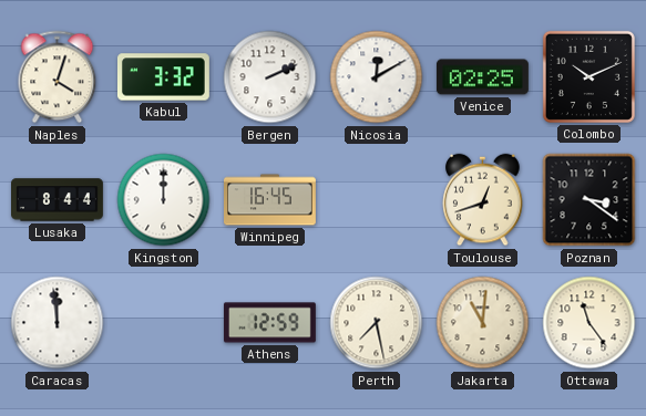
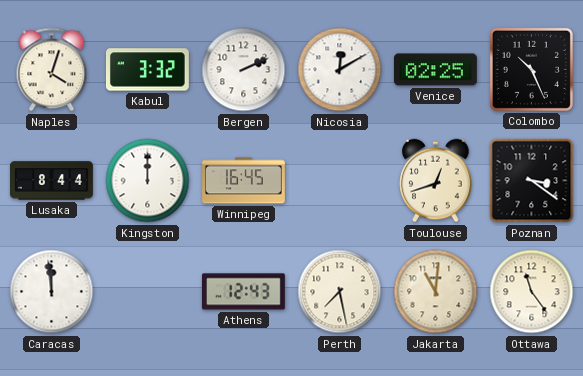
Colombo: 10:11 -> 10:26 (531, 69)
Athens: 12:59 -> 12:43 (243, 292)
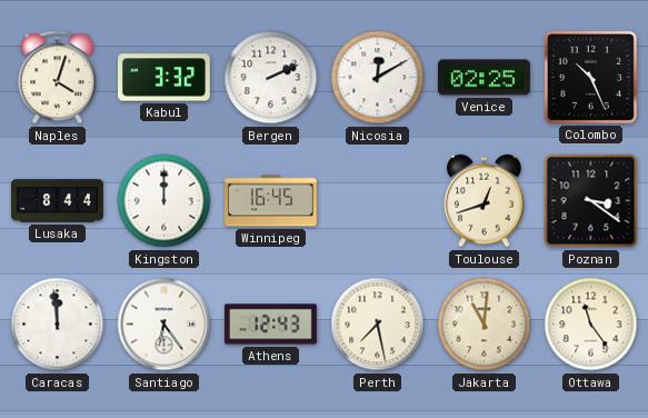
Santiago: none -> 6:24 (165, 325)
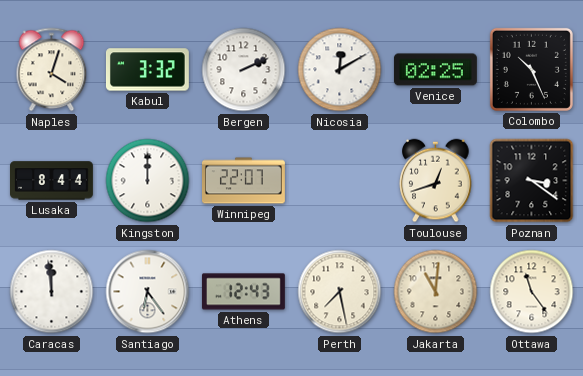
Winnipeg: 16:45 -> 22:07 (244, 181)
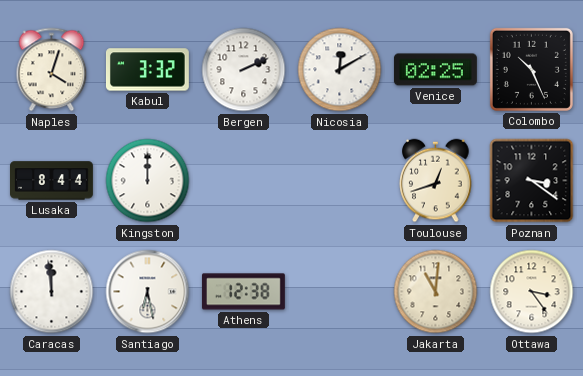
Winnipeg: 22:07 -> none (244, 181)
Santiago: 6:24 -> 6:28 (148, 292)
Athens: 12:43 -> 12:38 (243, 292)
Perth: 7:28 -> none (340, 292)
Ottawa: 11:24 -> 3:24 (532, 292)
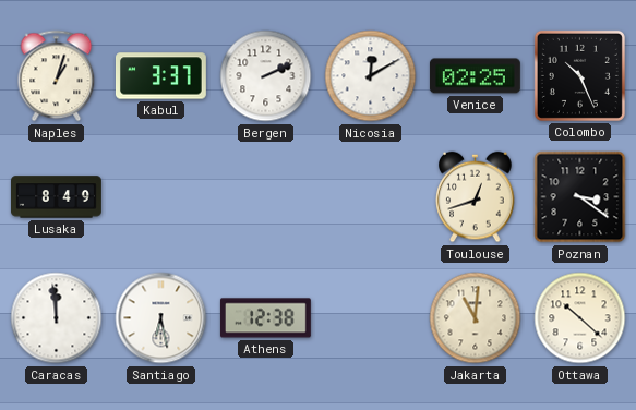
Naples: 4:03 -> 1:03 (57, 76)
Kabul: 3:32 -> 3:37 (160, 76)
Lusaka: 8:44 -> 8:49 (57, 197)
Kingston: 12:00 -> none (148, 181)
Ottawa: 3:24 -> 10:22 (580, 318)
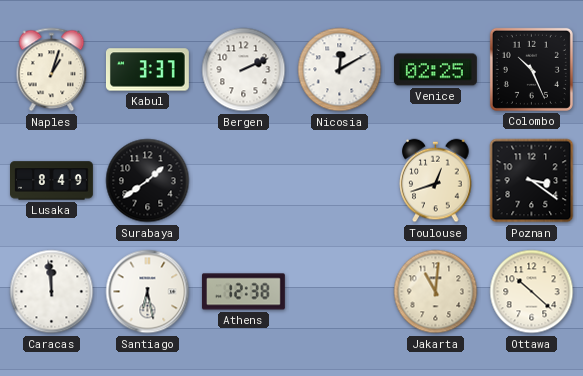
Surabaya: none -> 1:39 (148, 181)
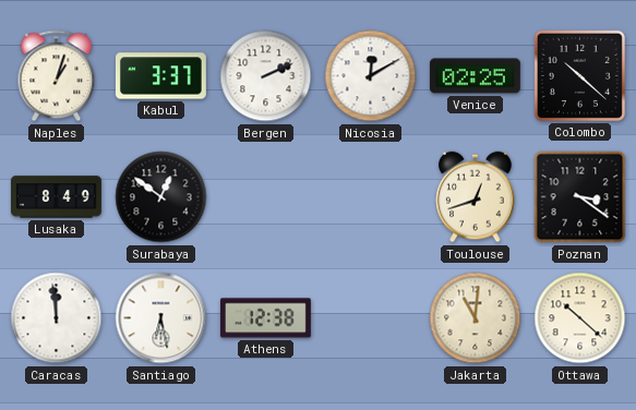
Colombo: 10:26 -> 10:22 (579, 75)
Surabaya: 1:39 -> 12:51 (161, 197)
